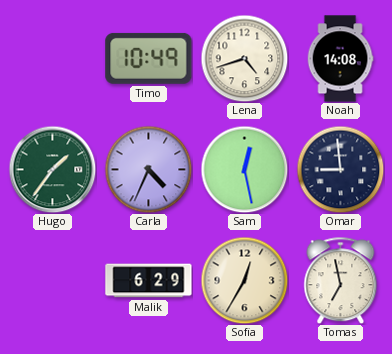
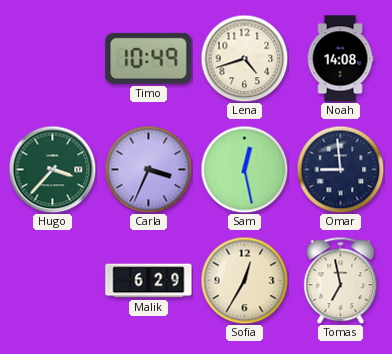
Hugo: 1:36 -> 3:37 (52, 169)
Carla: 4:34 -> 3:34 (148, 169)
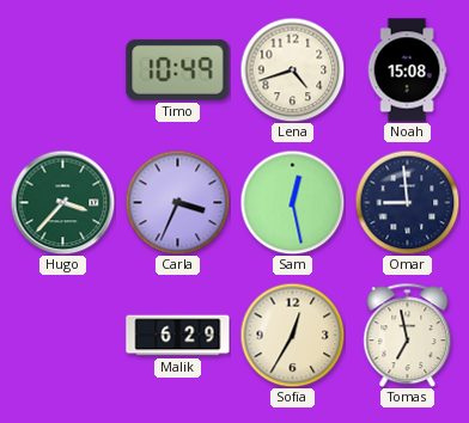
Noah: 14:08 -> 15:08 (407, 70)
